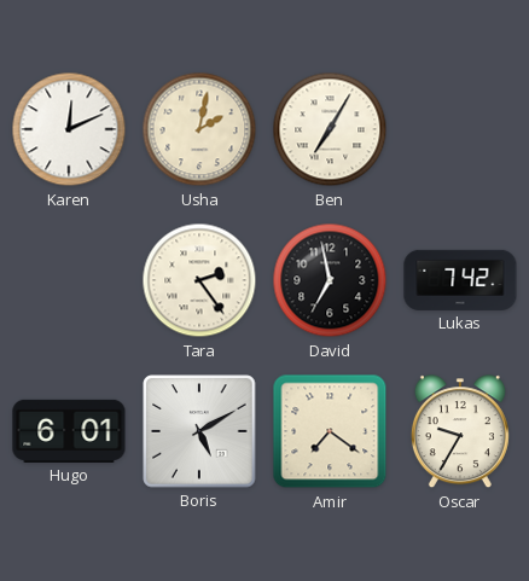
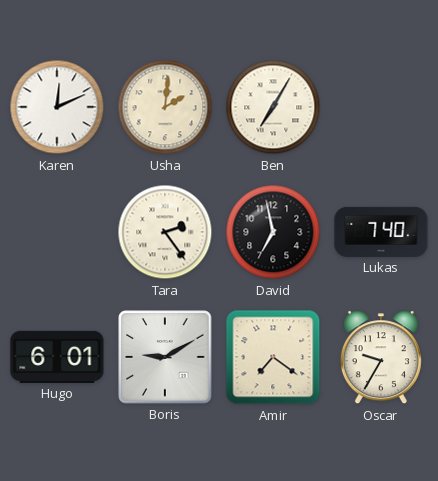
Usha: 2:02 -> 2:01 (165, 107)
Lukas: 7:42 -> 7:40 (381, 232)
Boris: 5:10 -> 9:10 (165, 357)
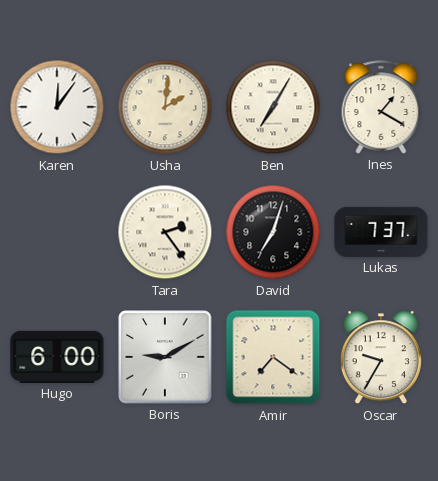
Karen: 12:11 -> 12:06 (57, 107)
Ines: none -> 1:20 (381, 107)
David: 6:58 -> 7:03 (273, 232)
Lukas: 7:40 -> 7:37 (381, 232)
Hugo: 6:01 -> 6:00 (57, 357)
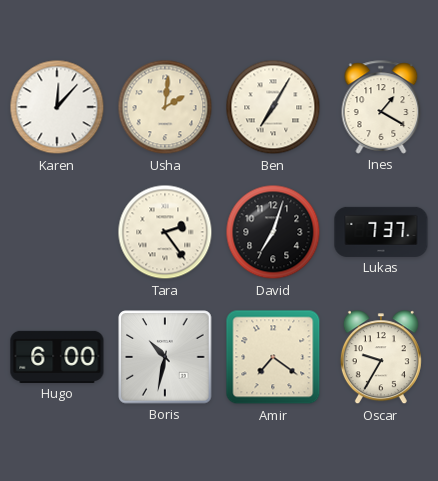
Karen: 12:06 -> 12:07 (57, 107)
Boris: 9:10 -> 10:32 (165, 357)
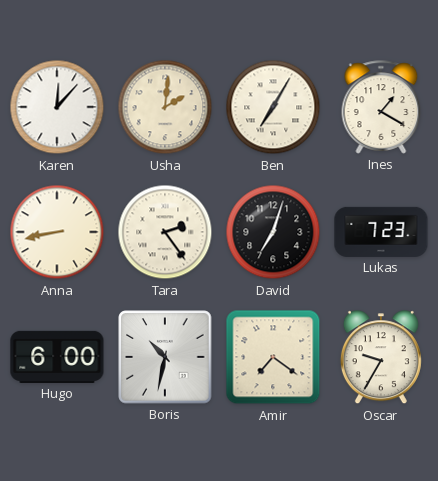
Anna: none -> 8:43 (57, 232)
Lukas: 7:37 -> 7:23 (381, 232)
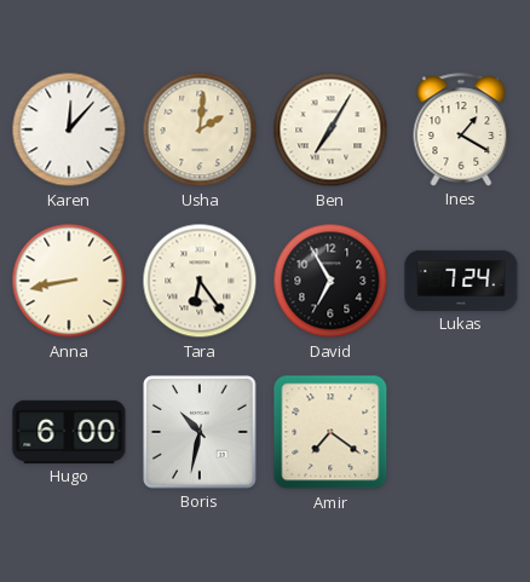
Tara: 2:24 -> 6:24 (200, 281)
David: 7:03 -> 6:55 (330, 281)
Lukas: 7:23 -> 7:24 (461, 281)
Oscar: 9:35 -> none (381, 358)
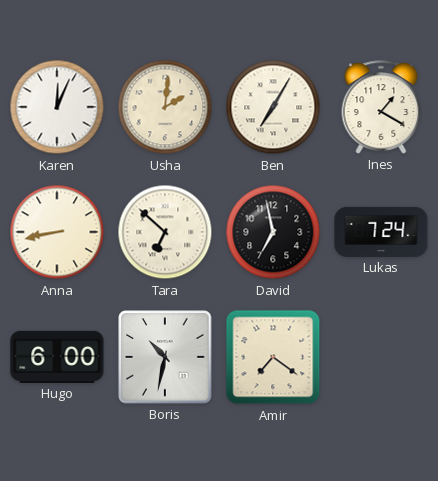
Karen: 12:07 -> 12:04 (57, 107)
Tara: 6:24 -> 6:52 (165, 232)
David: 6:55 -> 6:58 (273, 232)
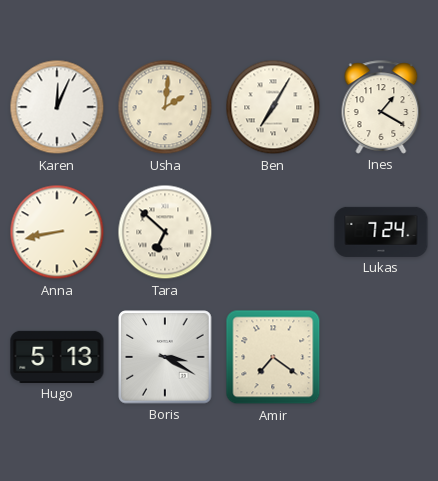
David: 6:58 -> none (273, 232)
Hugo: 6:00 -> 5:13 (57, 357)
Boris: 10:32 -> 3:20 (165, 357)
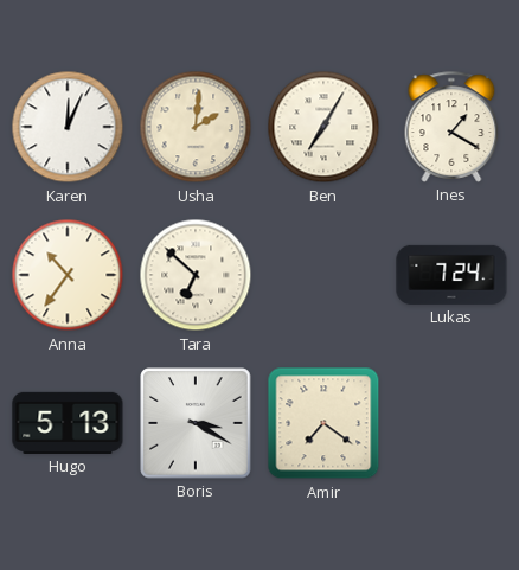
Anna: 8:43 -> 10:36 (68, 275)
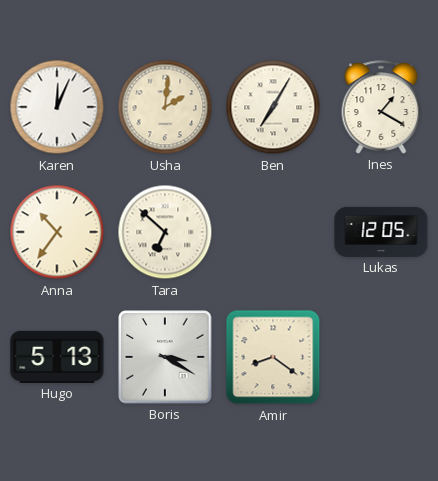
Lukas: 7:24 -> 12:05 (381, 232)
Amir: 7:21 -> 8:21 (273, 357)
